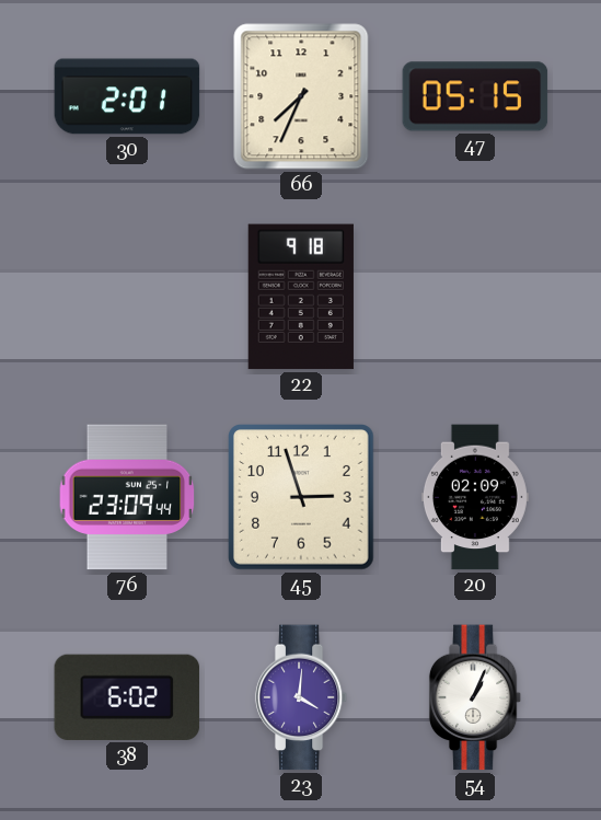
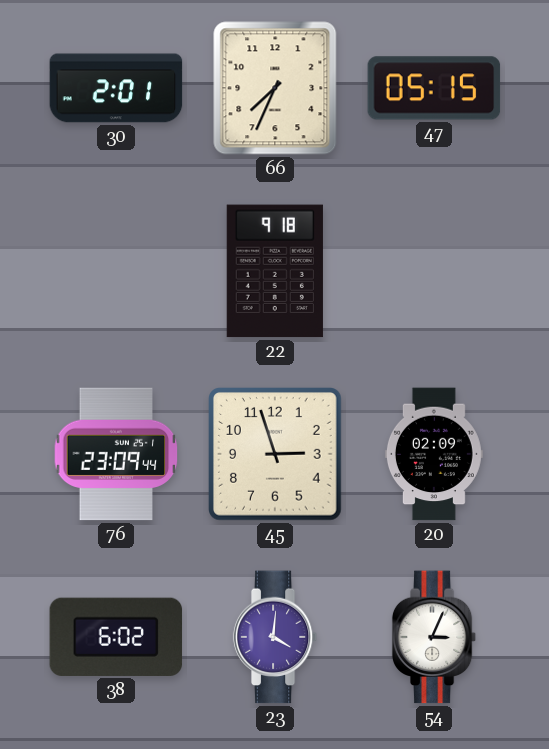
54: 1:04 -> 3:04 (434, 637)
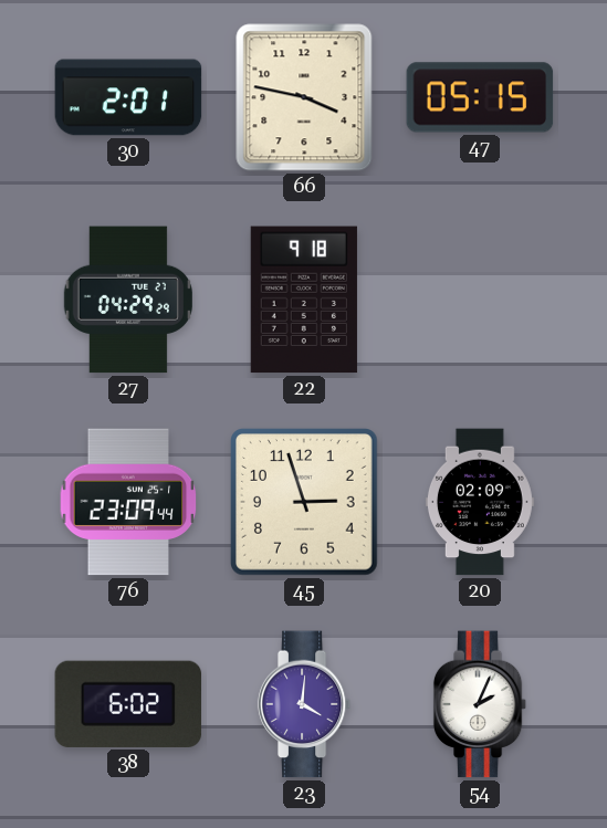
66: 7:34 -> 3:47 (304, 97)
27: none -> 04:29 (128, 300)
54: 3:04 -> 2:04 (480, 704)
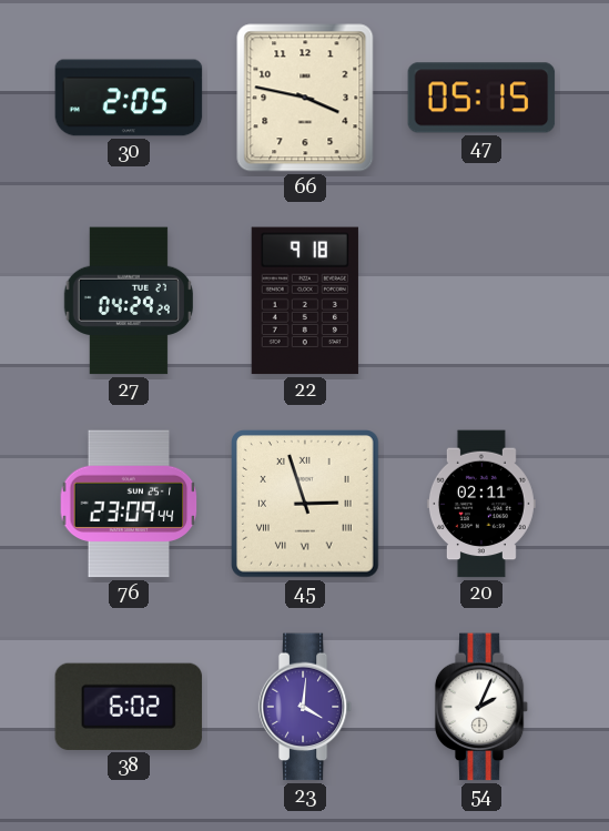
30: 2:01 -> 2:05 (129, 98)
45 numerals: Arabic -> Roman (306, 505)
20: 02:09 -> 02:11 (481, 504)
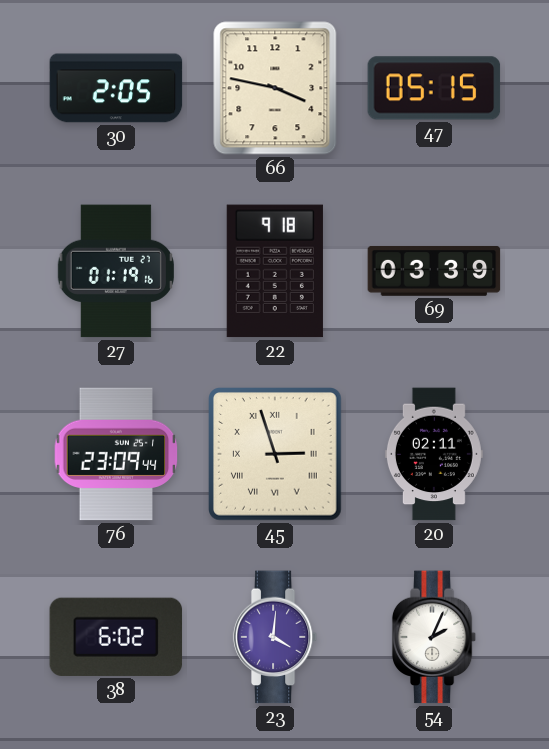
27: 04:29 -> 01:19 (116, 271)
69: none -> 03:39 (434, 271)
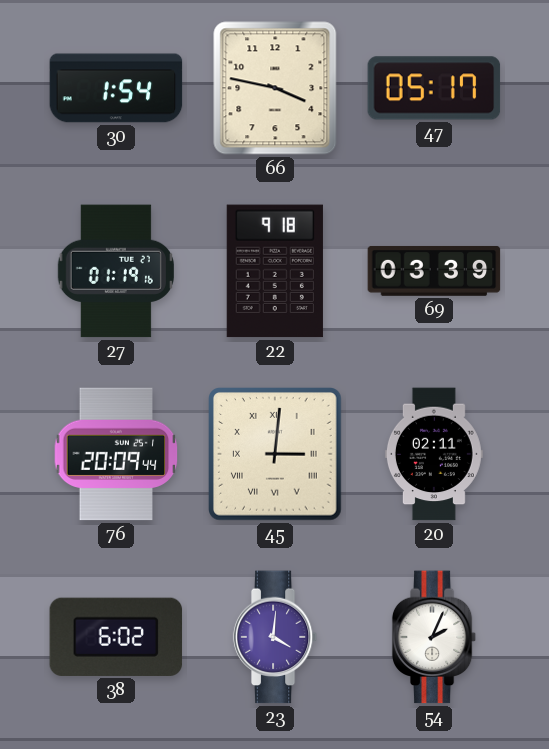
30: 2:05 -> 1:54 (116, 88)
47: 05:15 -> 05:17 (434, 88)
76: 23:09 -> 20:09 (116, 454)
45: 2:57 -> 3:01 (276, 455)
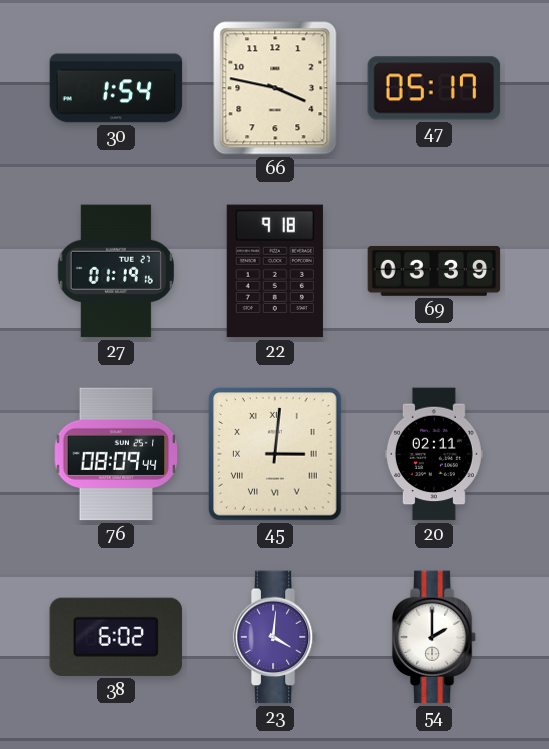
76: 20:09 -> 08:09 (116, 454)
54: 2:04 -> 2:00 (434, 637)
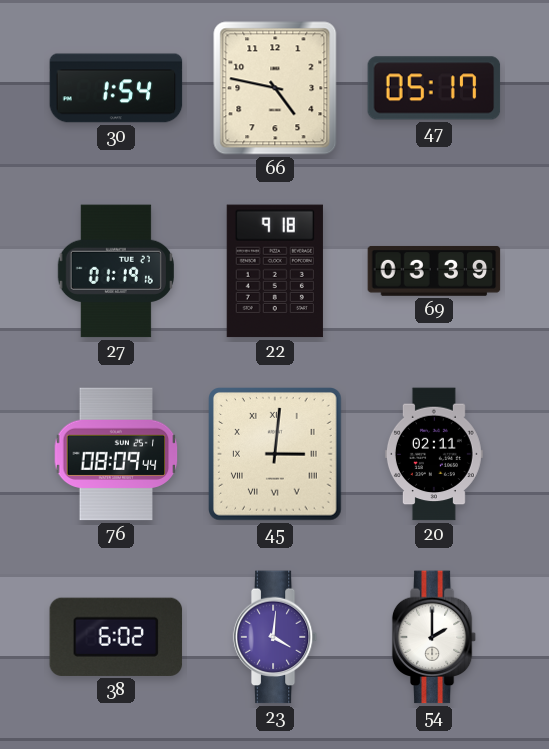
66: 3:47 -> 4:47 (275, 88)
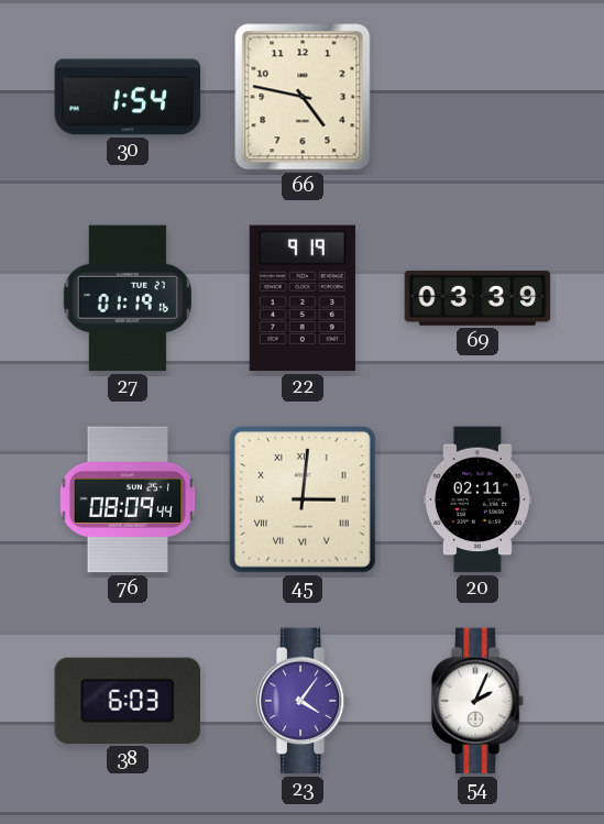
47: 05:17 -> none (434, 88)
22: 9:18 -> 9:19 (303, 298)
38: 6:02 -> 6:03 (128, 701)
23: 4:01 -> 4:06 (303, 701)
54: 2:00 -> 2:04 (477, 701)
